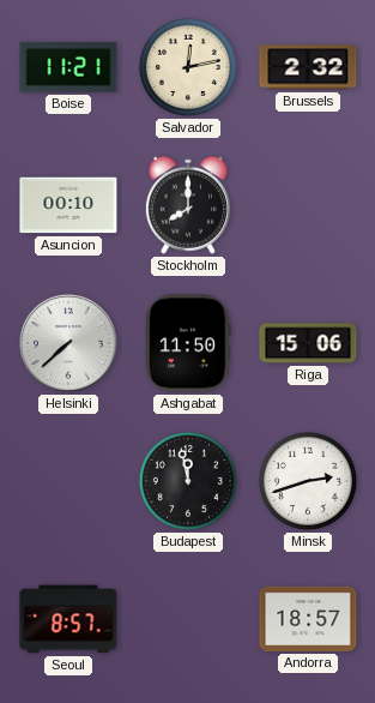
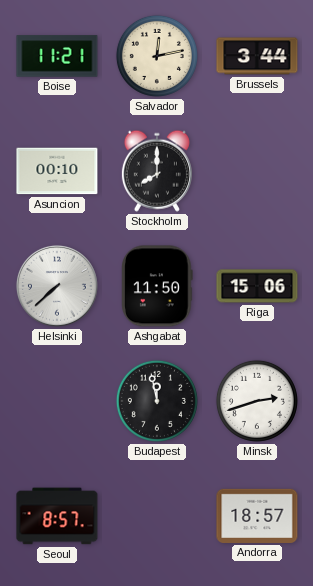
Brussels: 2:32 -> 3:44 (257, 56)
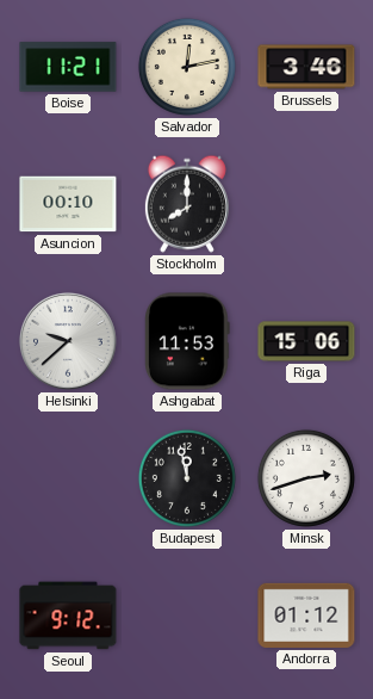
Brussels: 3:44 -> 3:46 (306, 67)
Helsinki: 7:38 -> 9:38 (68, 341)
Ashgabat: 11:50 -> 11:53 (188, 341)
Seoul: 8:57 -> 9:12 (68, 616)
Andorra: 18:57 -> 01:12 (306, 616)
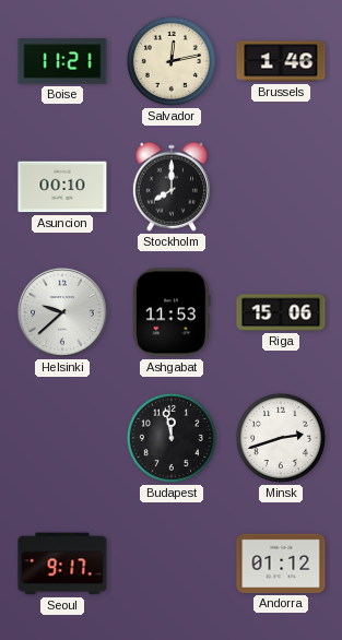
Brussels: 3:46 -> 1:46 (281, 61)
Seoul: 9:12 -> 9:17 (62, 564)
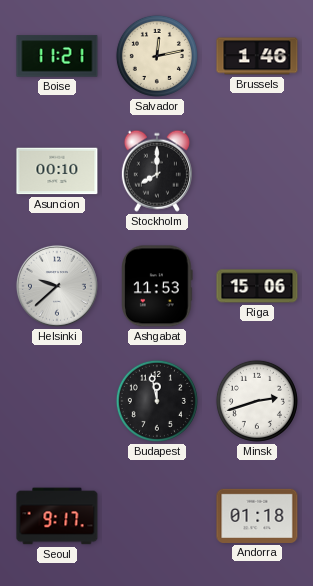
Andorra: 01:12 -> 01:18 (257, 516)
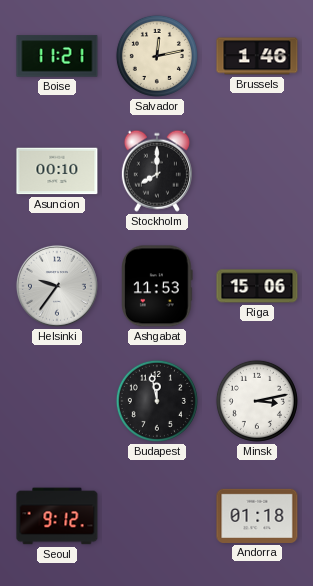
Helsinki: 9:38 -> 9:36 (57, 286)
Minsk: 2:42 -> 3:13 (257, 401)
Seoul: 9:17 -> 9:12 (57, 516)
